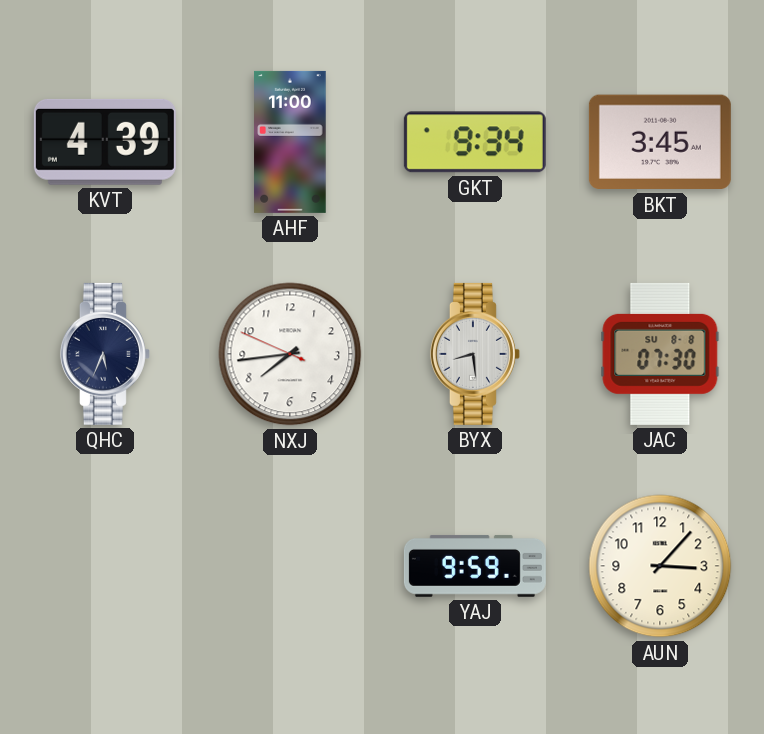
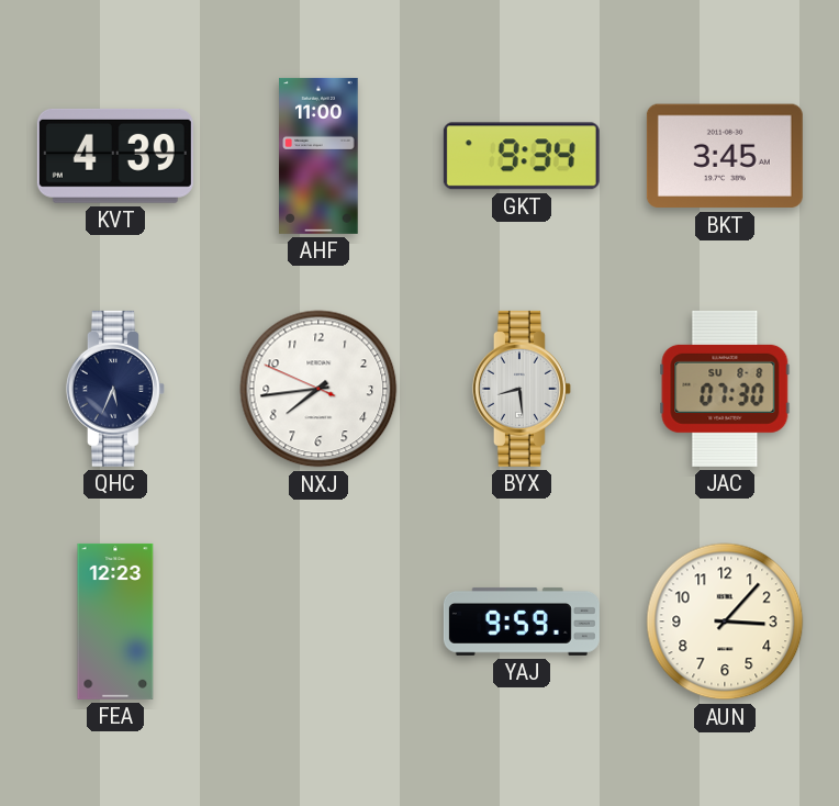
FEA: none -> 12:23 (115, 622)
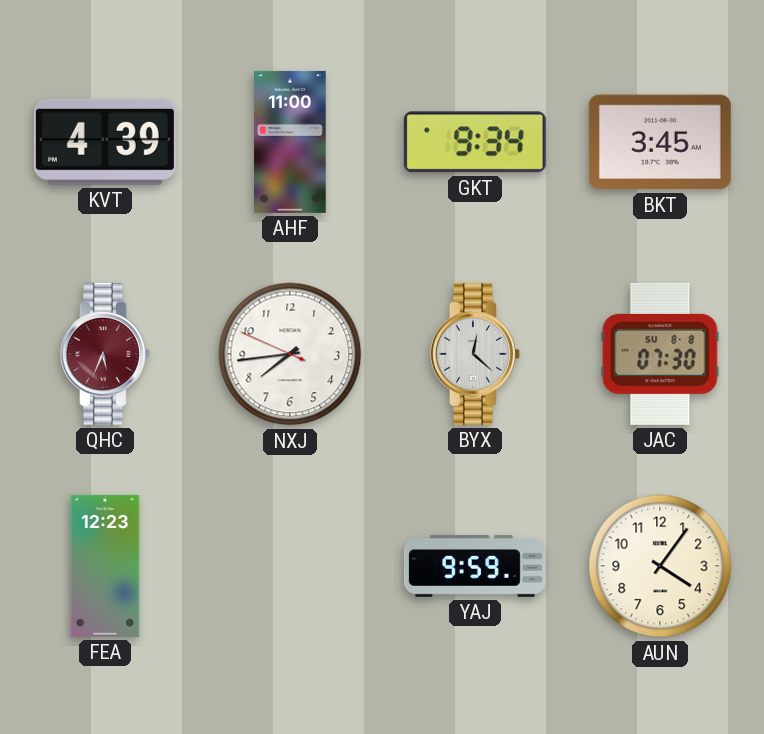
QHC dial: navy -> burgundy (105, 354)
BYX: 8:29 -> 12:22 (475, 354)
AUN: 3:07 -> 4:06 (660, 566)
